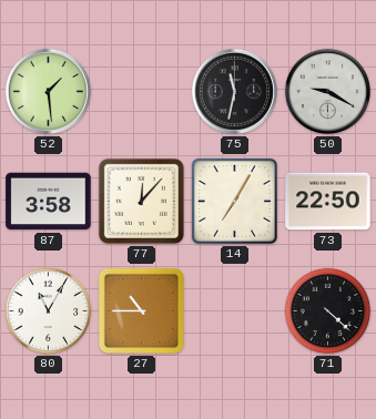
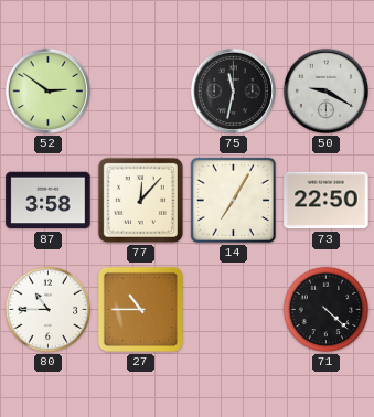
52: 1:29 -> 2:51 (47, 90)
80: 11:05 -> 10:45 (49, 310)
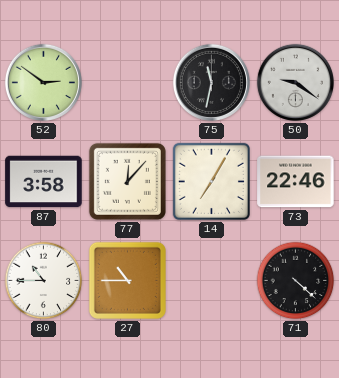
50: 9:20 -> 9:21 (295, 82)
73: 22:50 -> 22:46 (296, 182)
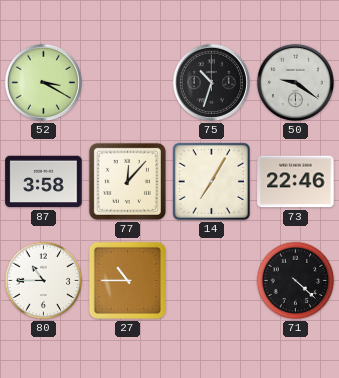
52: 2:51 -> 3:20 (43, 82)
75: 11:32 -> 10:33 (211, 82)
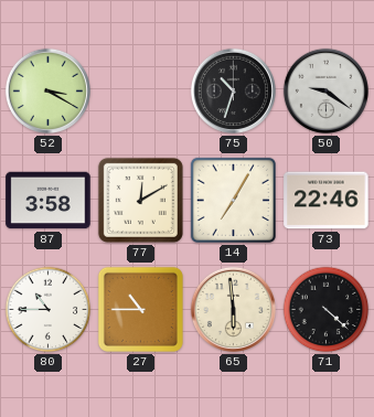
77: 12:07 -> 12:10 (140, 200)
65: none -> 5:59 (233, 309)
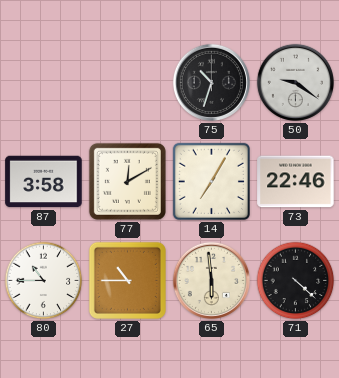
52: 3:20 -> none (47, 90)
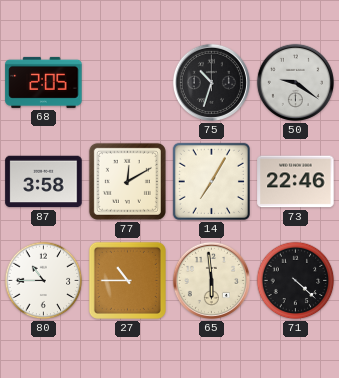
68: none -> 2:05 (44, 82)
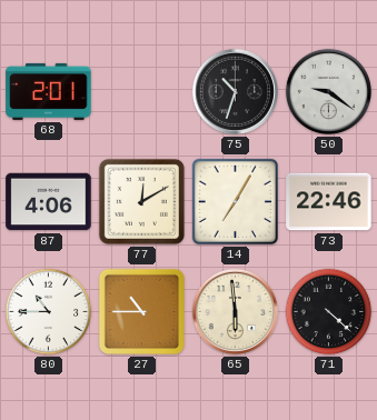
68: 2:05 -> 2:01 (49, 91)
87: 3:58 -> 4:06 (49, 202)
